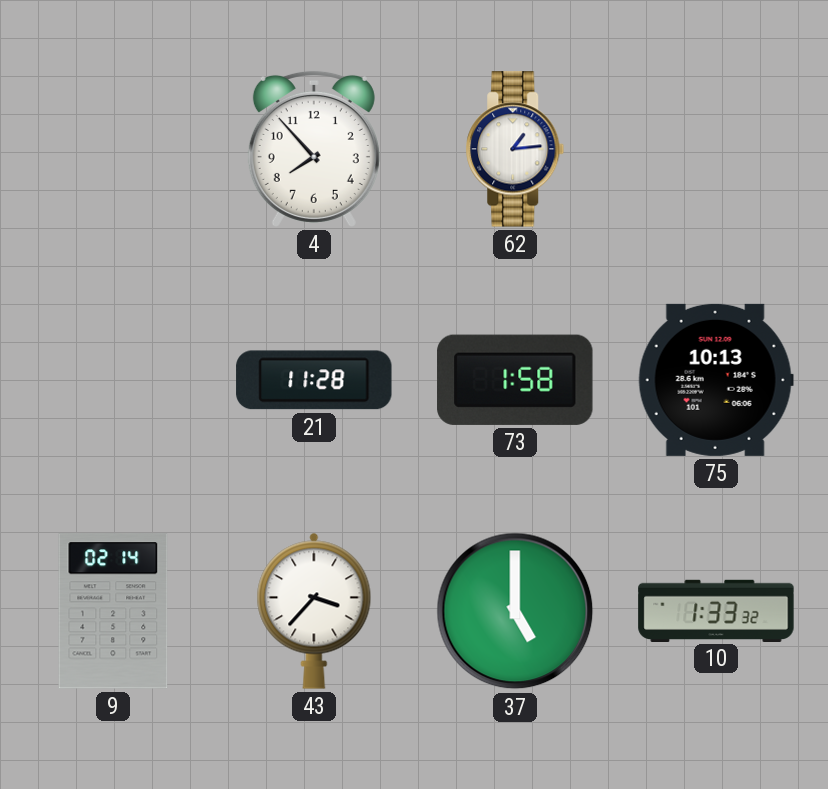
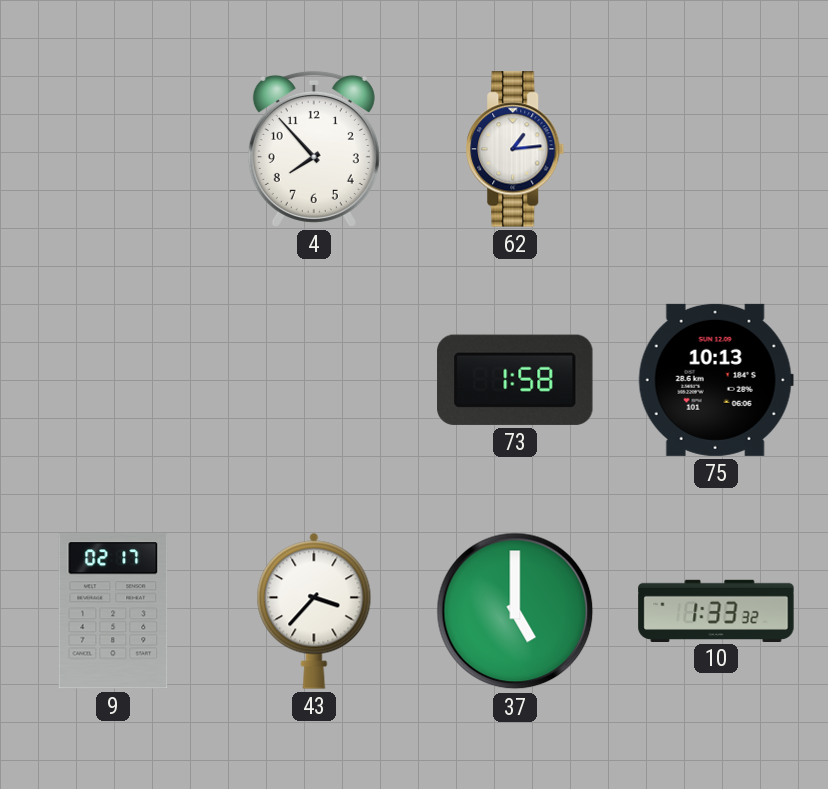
21: 11:28 -> none (314, 380)
9: 02:14 -> 02:17 (113, 611)
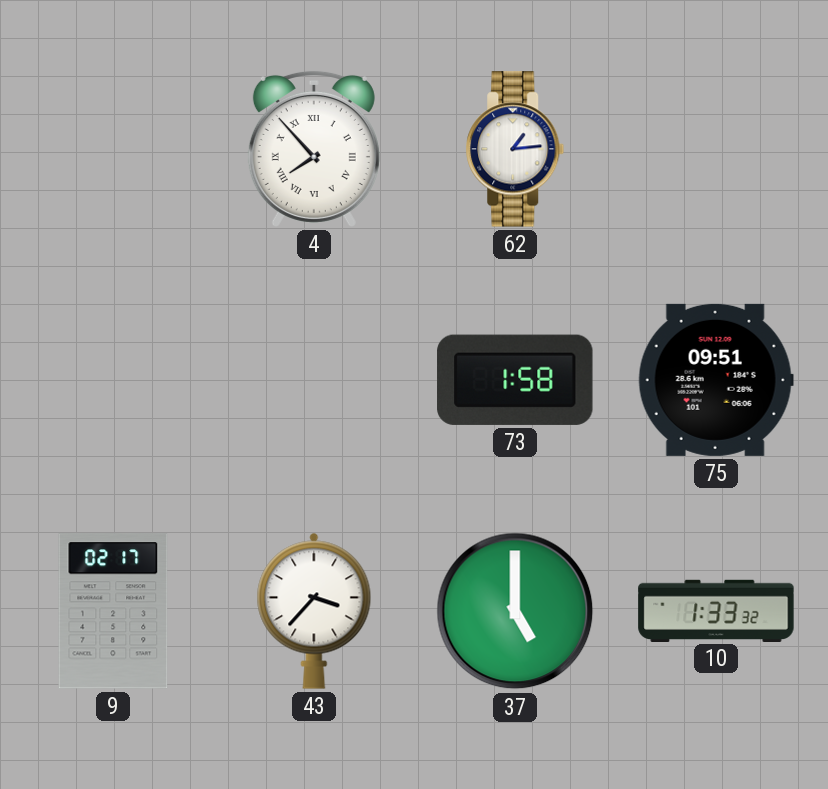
4 numerals: Arabic -> Roman (314, 149)
75: 10:13 -> 09:51 (716, 380)
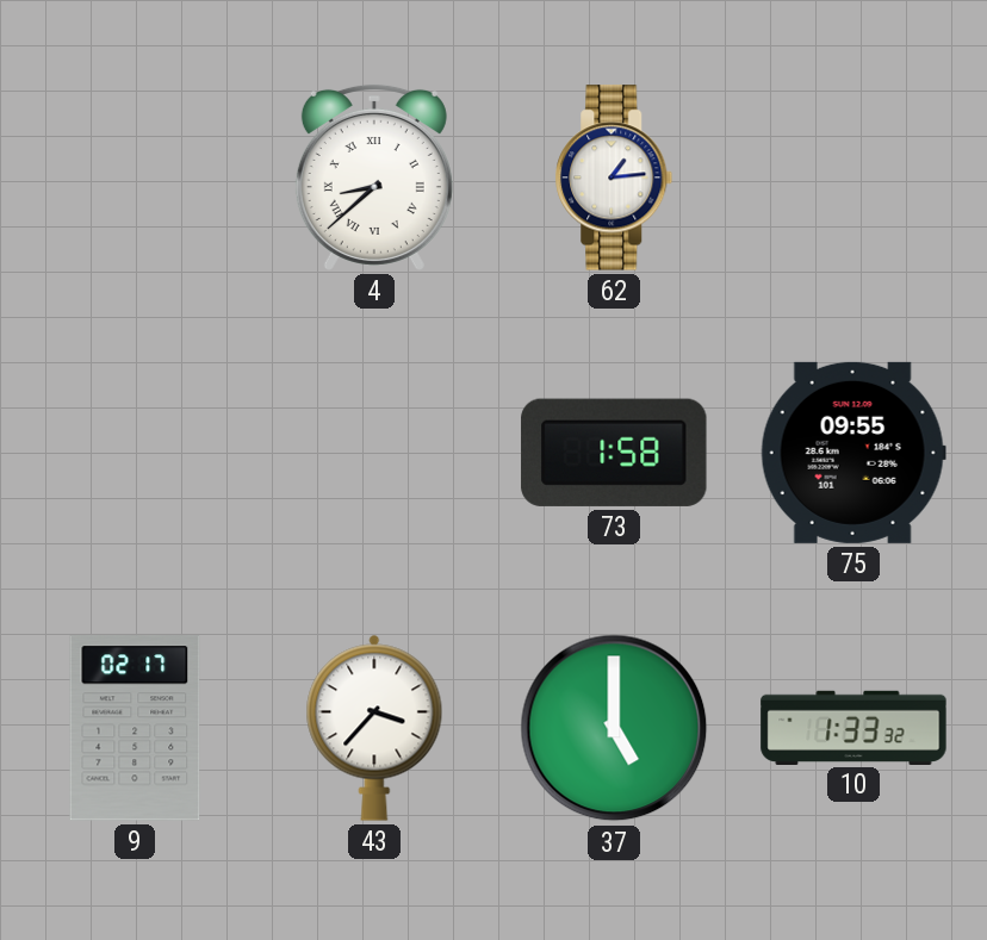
4: 7:53 -> 8:38 (374, 178)
75: 09:51 -> 09:55 (853, 453)
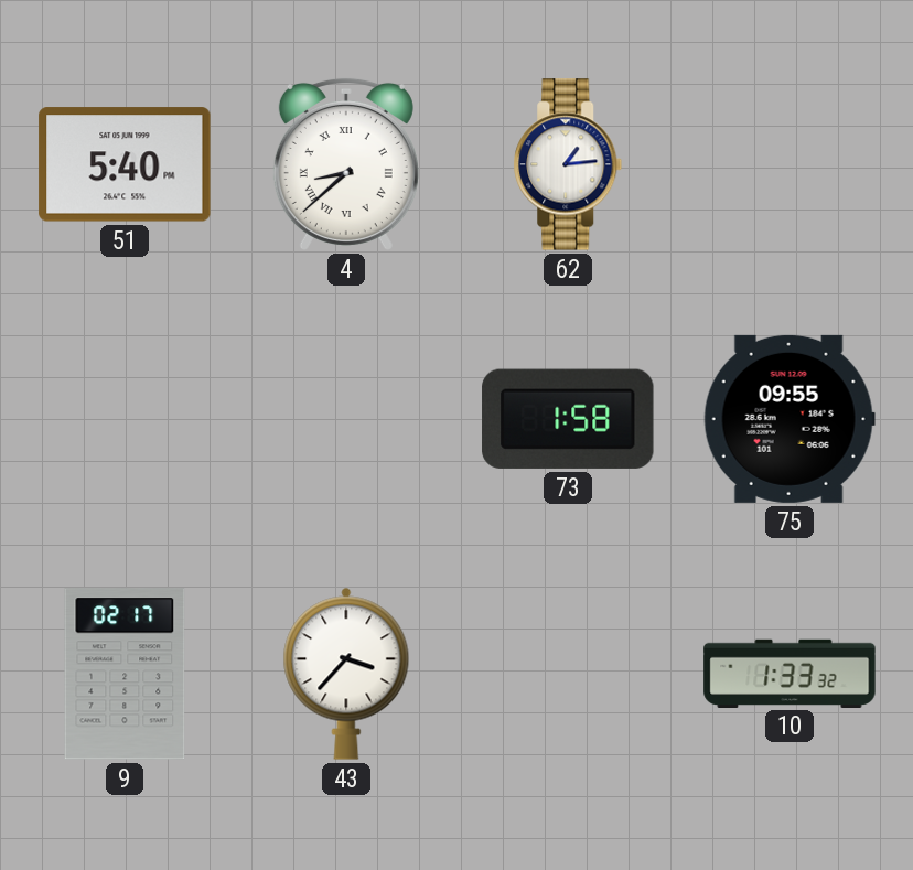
51: none -> 5:40 (125, 164)
37: 5:00 -> none (614, 728)
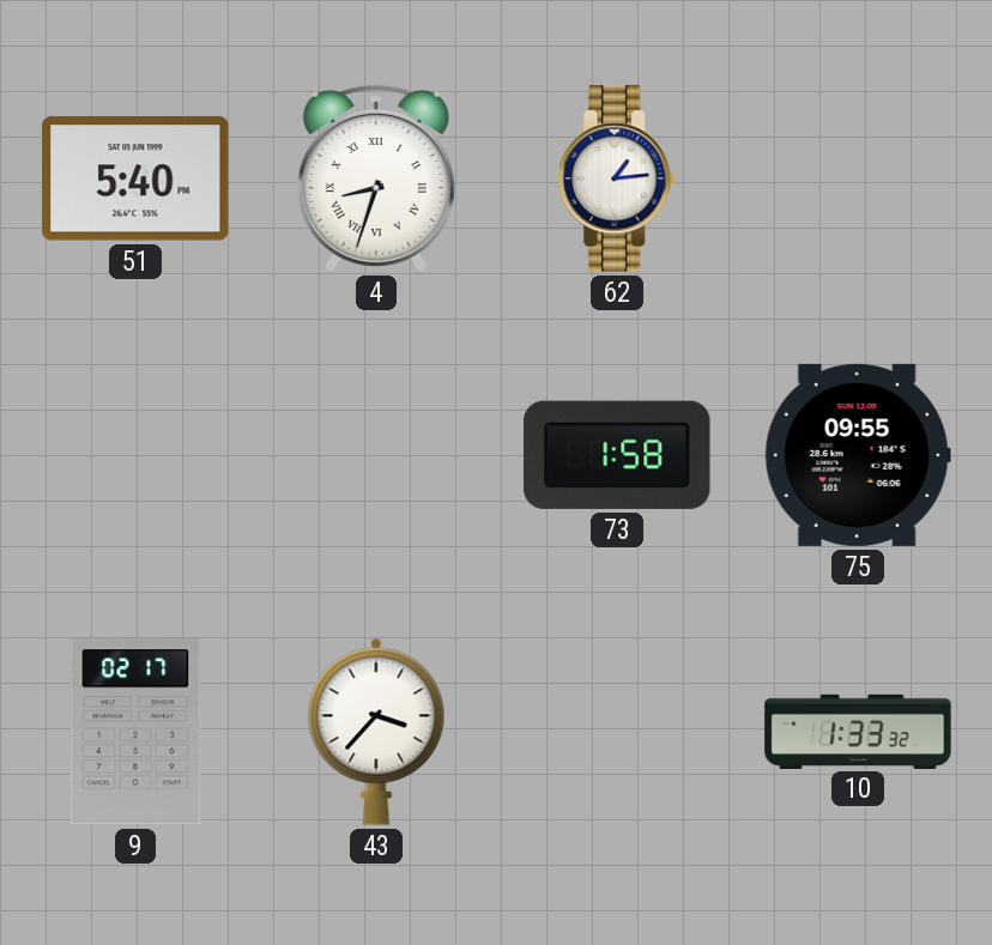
4: 8:38 -> 8:33 (376, 178)
